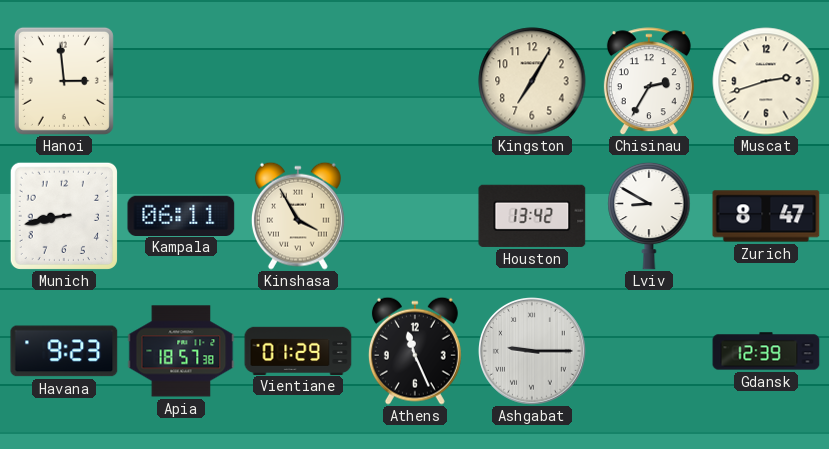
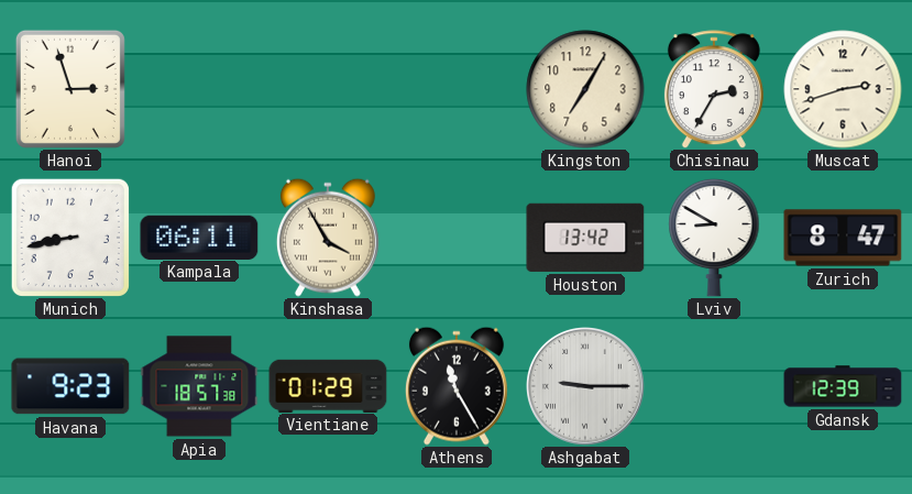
Hanoi: 2:59 -> 2:57 (70, 89)
Athens: 11:26 -> 11:25 (457, 386)
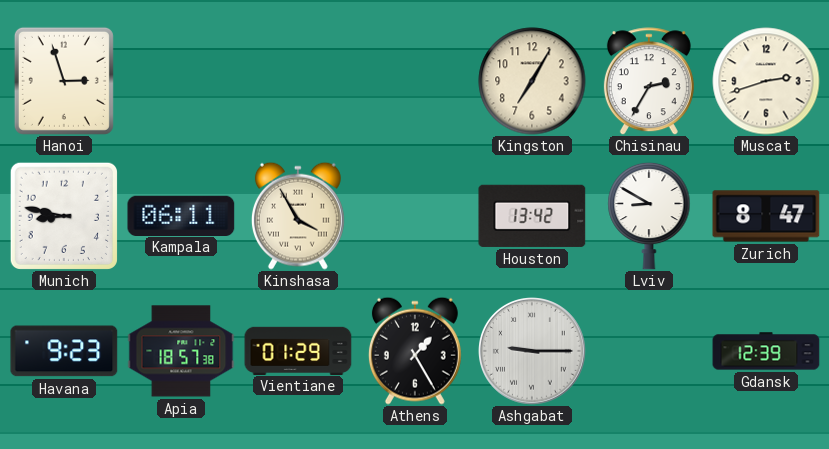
Munich: 8:43 -> 8:47 (64, 216)
Athens: 11:25 -> 1:25 (415, 351)
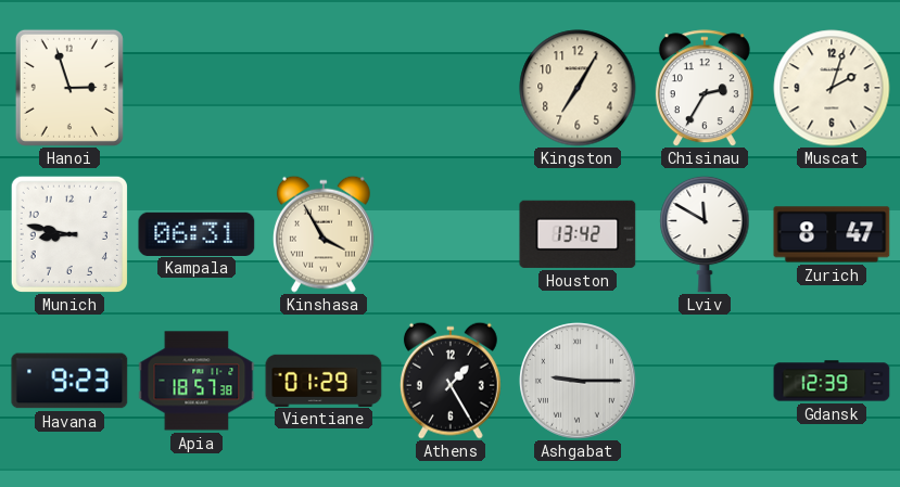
Muscat: 2:42 -> 2:03 (832, 88)
Kampala: 06:11 -> 06:31 (197, 233)
Lviv: 8:50 -> 11:50 (705, 234)
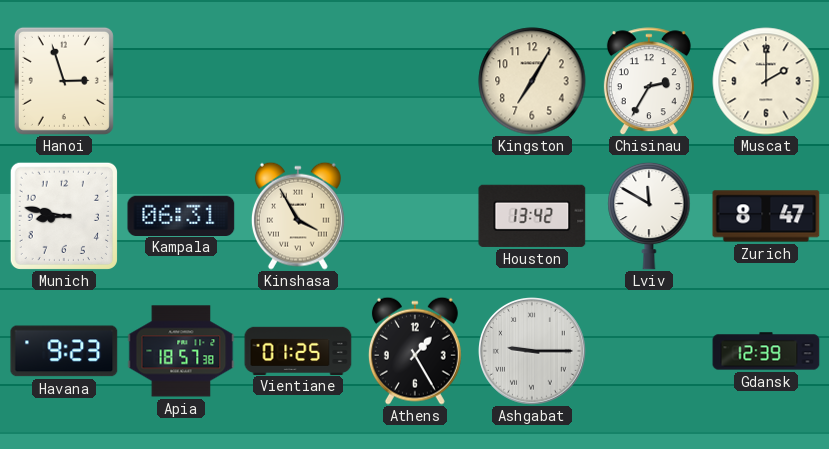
Muscat: 2:03 -> 2:00 (766, 81)
Vientiane: 01:29 -> 01:25 (298, 350)
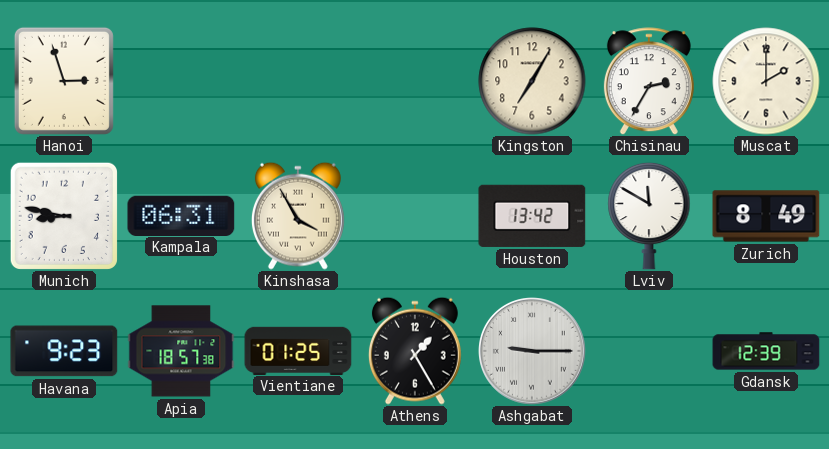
Zurich: 8:47 -> 8:49 (766, 216)
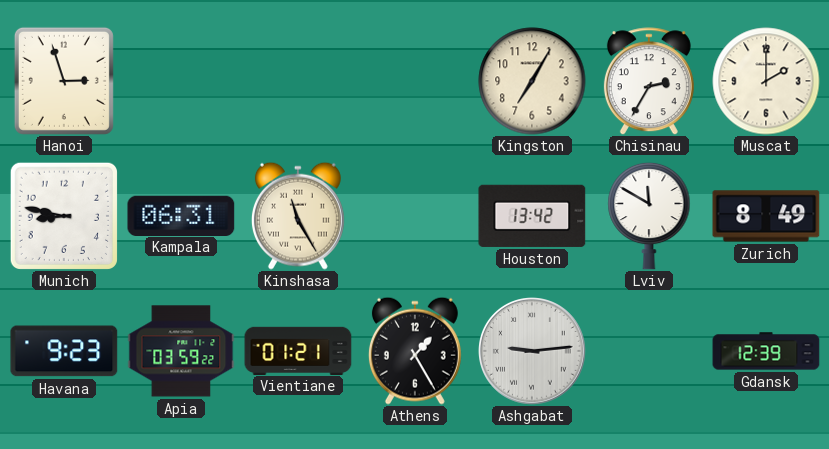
Kinshasa: 3:55 -> 11:25 (298, 216)
Apia: 18:57 -> 03:59 (181, 351)
Vientiane: 01:25 -> 01:21 (298, 350)
Ashgabat: 9:15 -> 9:14 (533, 352)
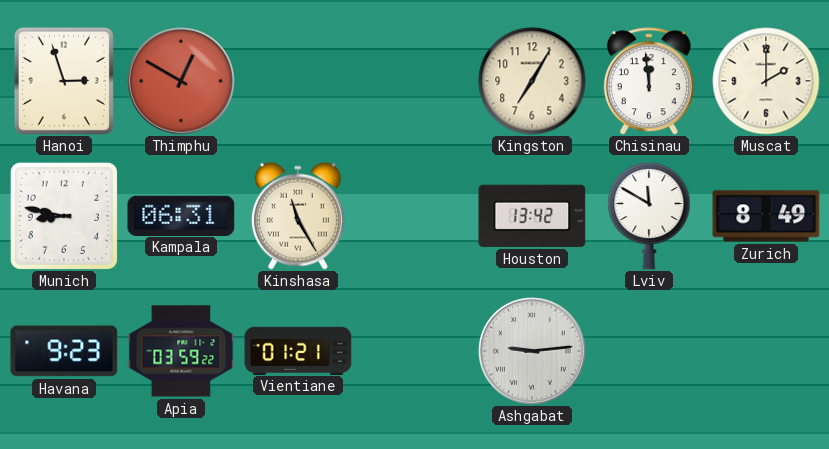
Thimphu: none -> 12:50 (182, 82)
Chisinau: 2:35 -> 11:59 (649, 81)
Athens: 1:25 -> none (415, 351)
Gdansk: 12:39 -> none (766, 351)
